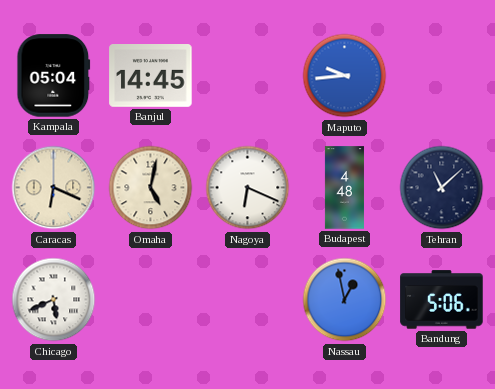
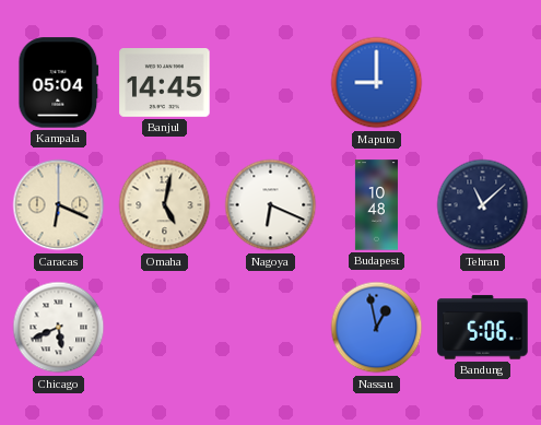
Maputo: 9:44 -> 9:00 (377, 83)
Budapest: 4:48 -> 10:48 (376, 205)
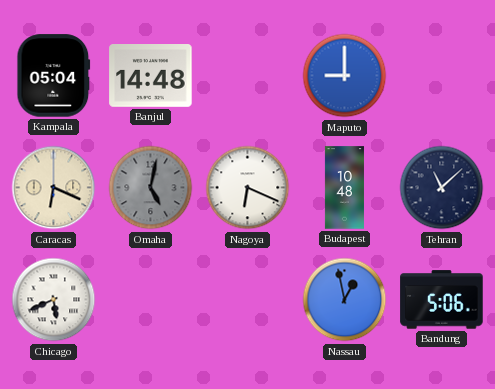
Banjul: 14:45 -> 14:48 (151, 76)
Omaha dial: cream -> grey (151, 188)
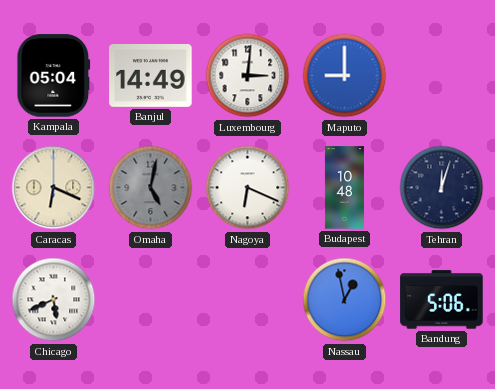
Banjul: 14:48 -> 14:49 (151, 76)
Luxembourg: none -> 3:01 (248, 76)
Tehran: 11:08 -> 12:03 (442, 188)
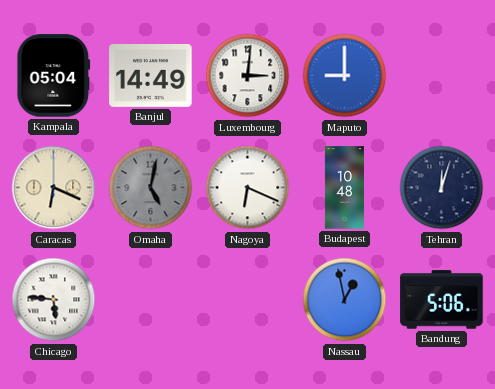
Chicago: 5:41 -> 5:46 (54, 300)
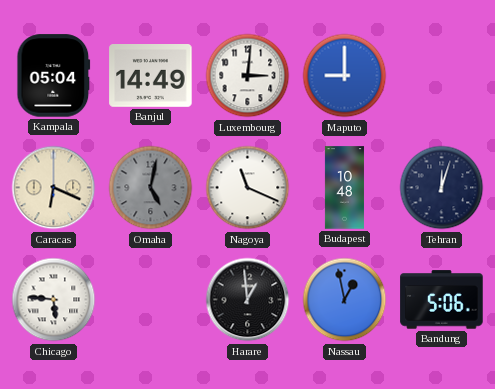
Nagoya: 6:19 -> 11:19 (248, 188)
Harare: none -> 12:59 (248, 300)
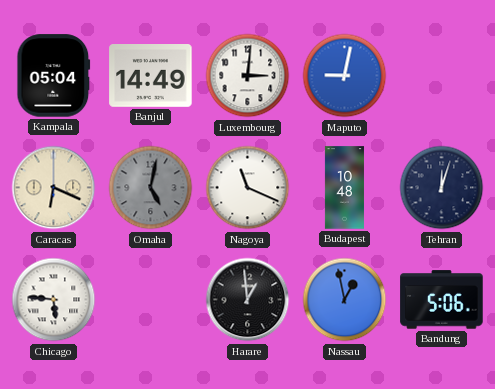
Maputo: 9:00 -> 9:02 (345, 76)
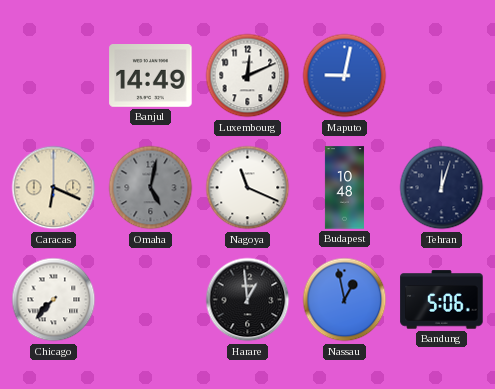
Kampala: 05:04 -> none (54, 76)
Luxembourg: 3:01 -> 12:11 (248, 76)
Chicago: 5:46 -> 7:37 (54, 300)
